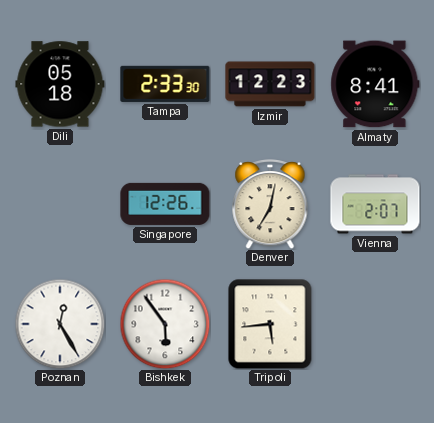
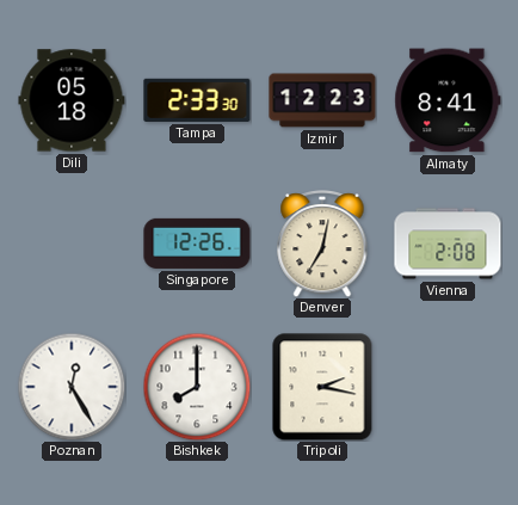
Vienna: 2:07 -> 2:08 (448, 244)
Bishkek: 5:54 -> 8:00 (197, 387)
Tripoli: 5:44 -> 2:17 (322, 387)
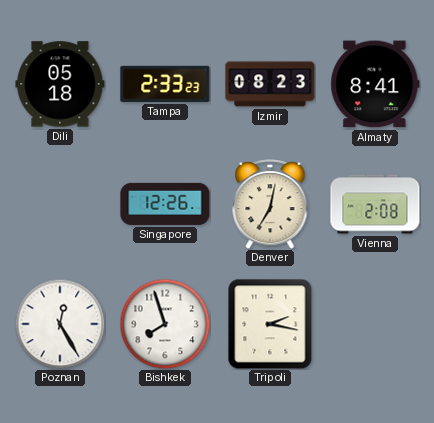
Tampa: 2:33:30 -> 2:33:23 (165, 84)
Izmir: 12:23 -> 08:23 (270, 84)
Bishkek: 8:00 -> 7:57 (165, 324)
